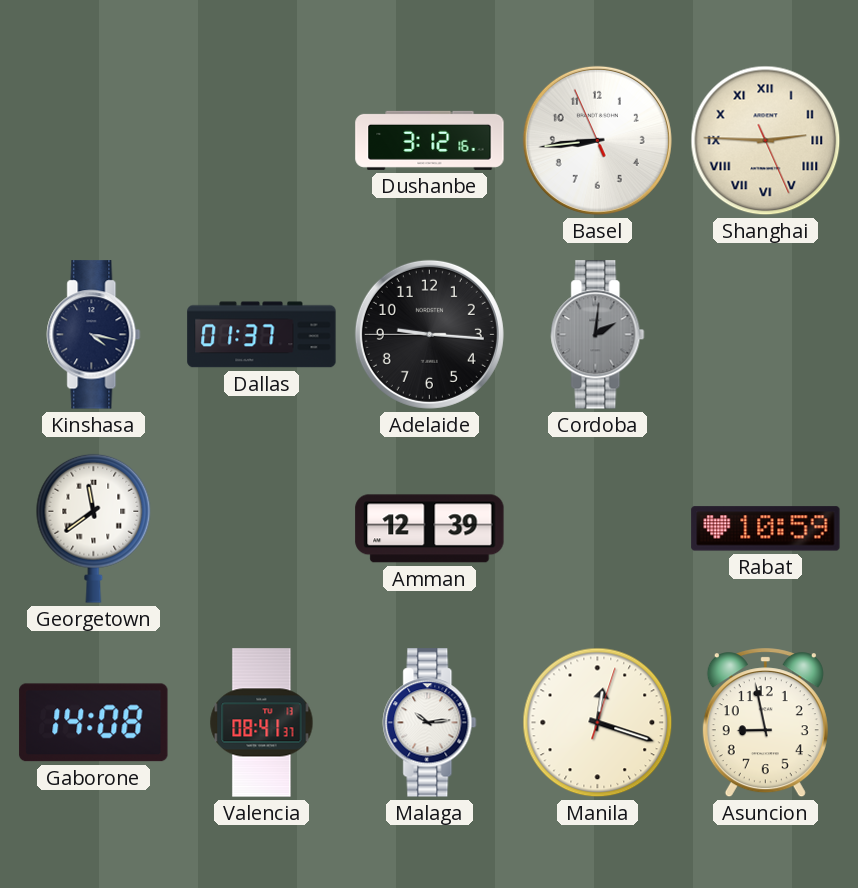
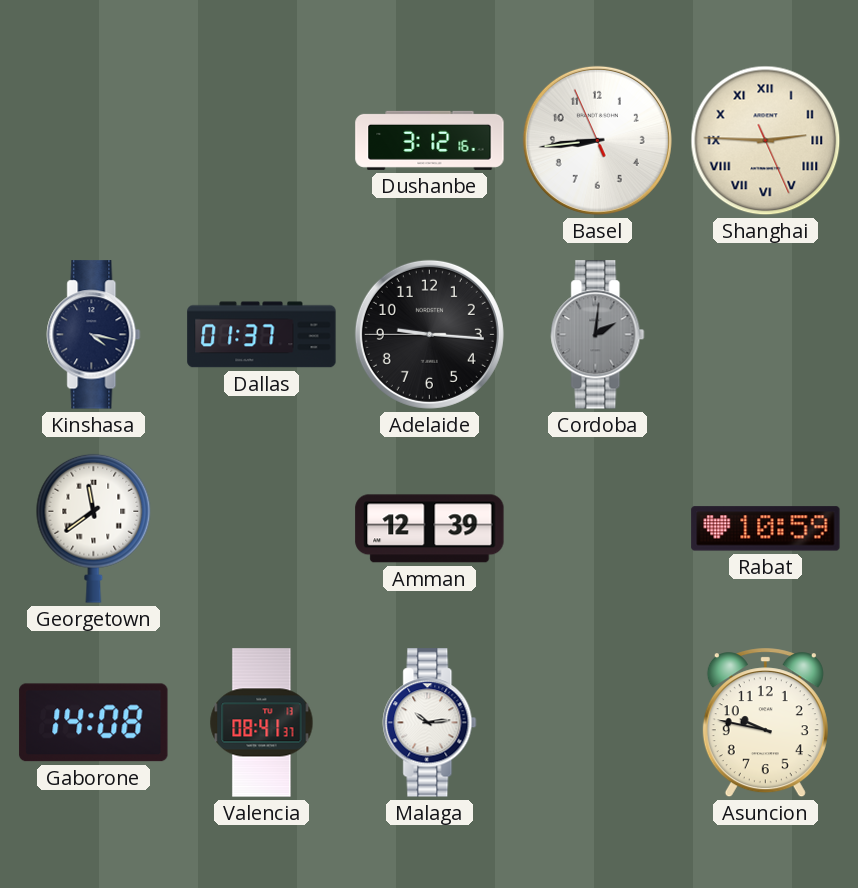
Manila: 12:18 -> none (598, 723)
Asuncion: 8:58 -> 9:47 (765, 723)
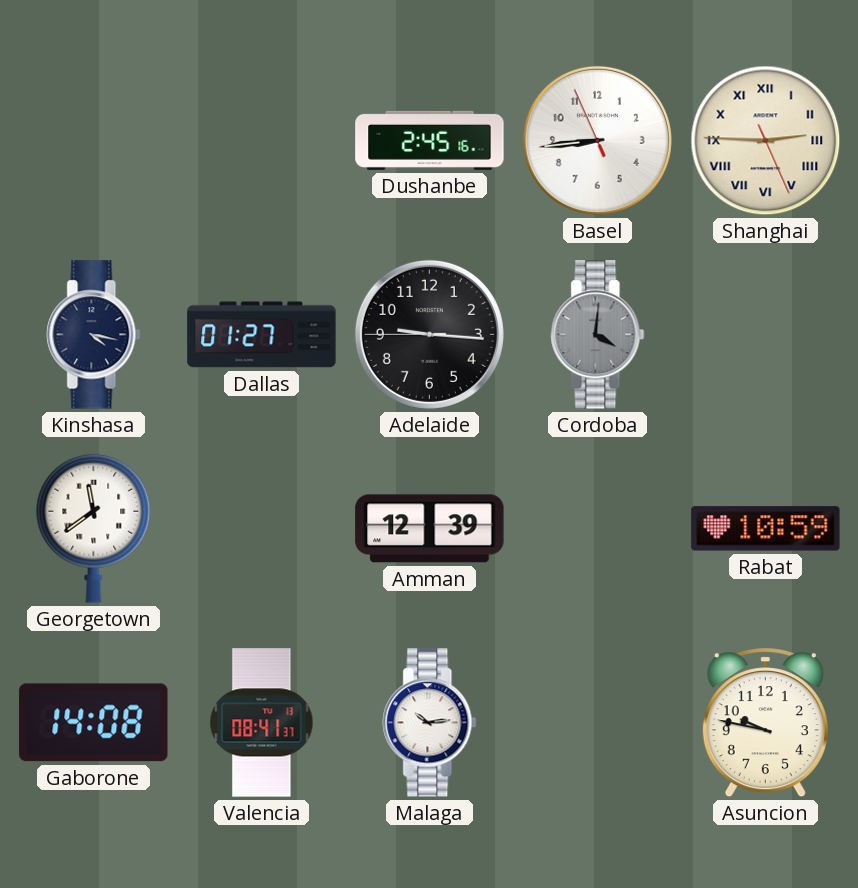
Dushanbe: 3:12 -> 2:45 (430, 140)
Dallas: 01:37 -> 01:27 (262, 335)
Cordoba: 2:01 -> 4:01 (598, 335)
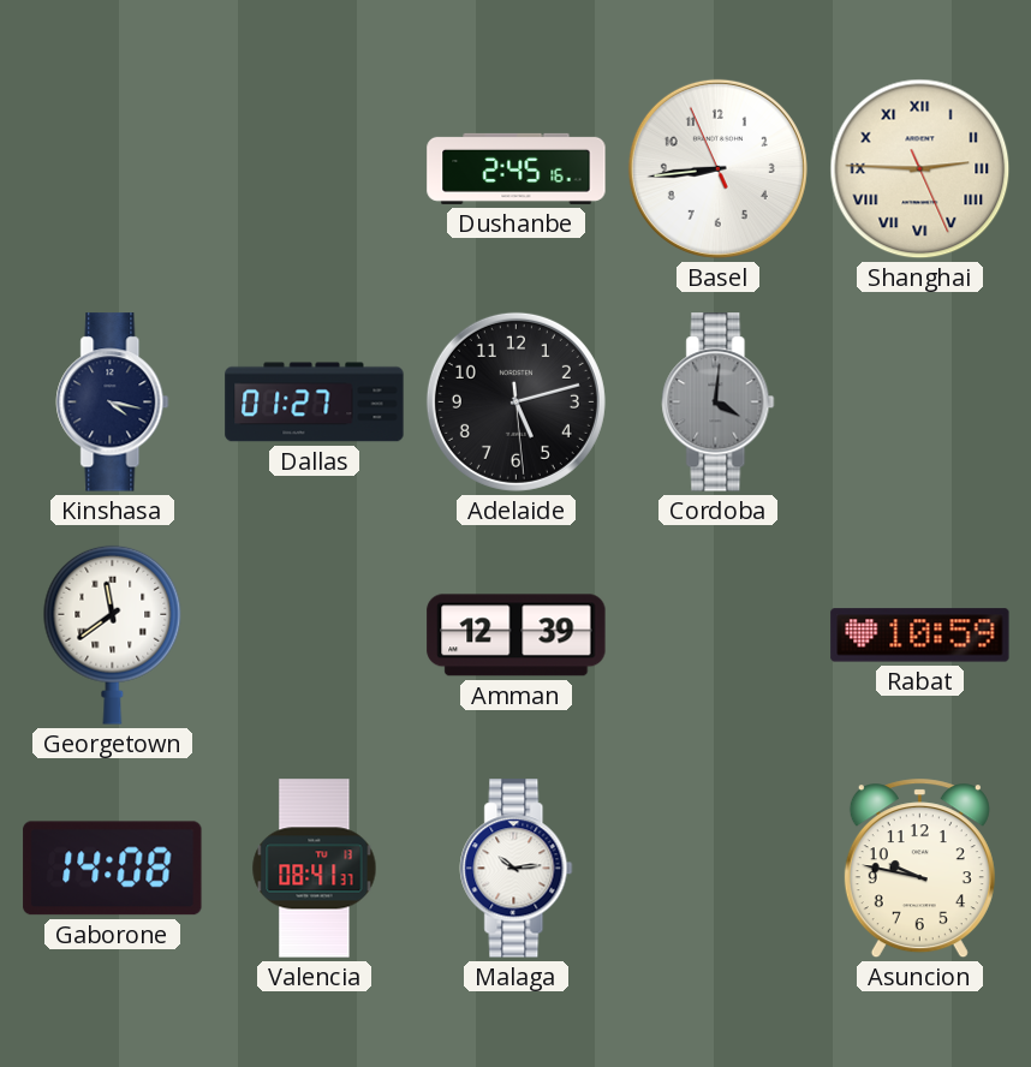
Adelaide: 9:15 -> 5:12 (515, 401)
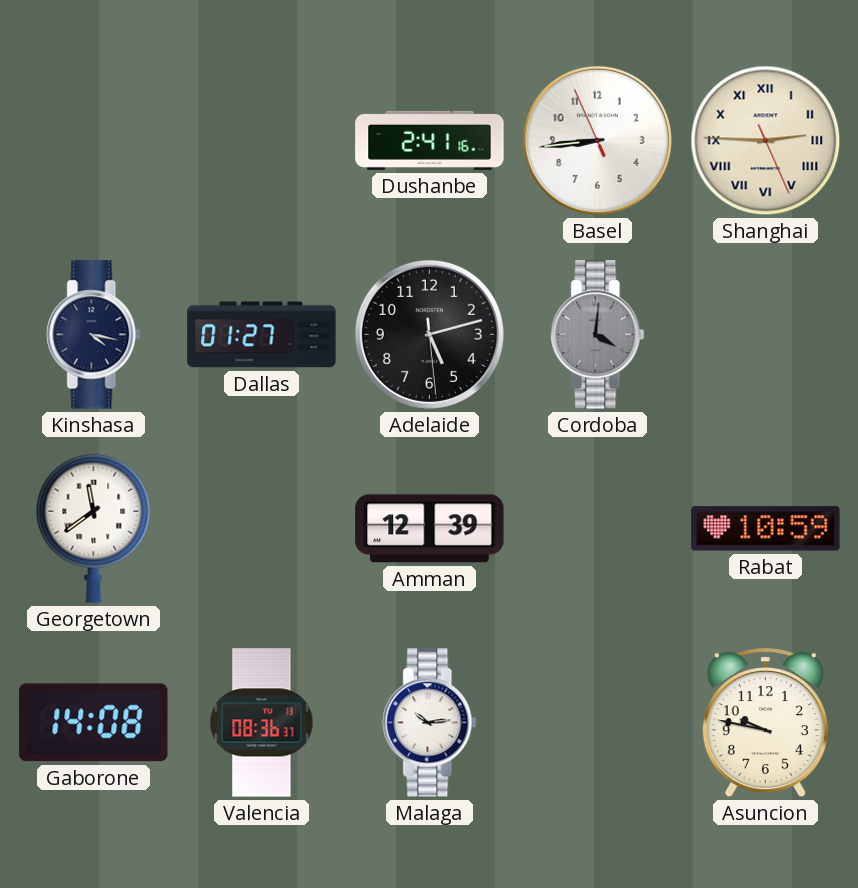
Dushanbe: 2:45 -> 2:41 (430, 140)
Valencia: 08:41 -> 08:36 (262, 723)
